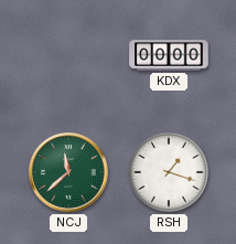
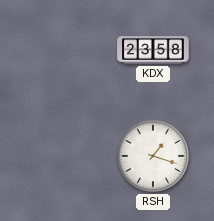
KDX: 00:00 -> 23:58 (153, 50)
NCJ: 11:38 -> none (68, 172)
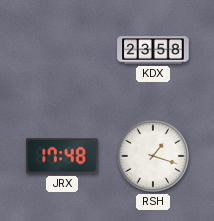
JRX: none -> 17:48 (62, 156)
